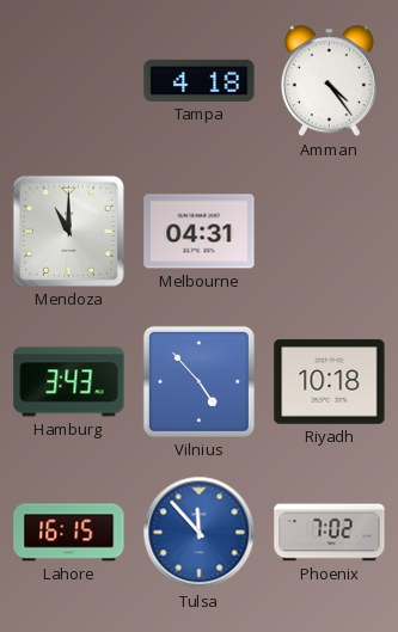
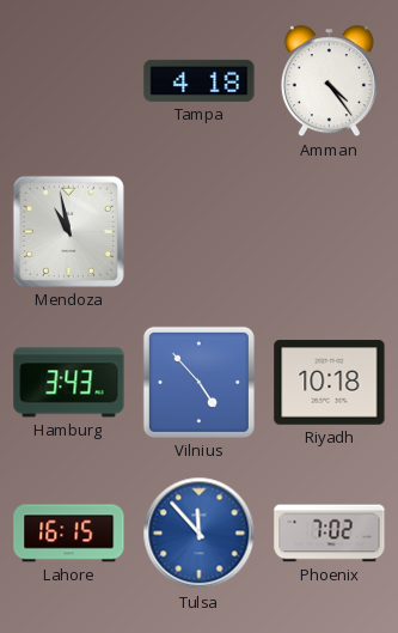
Mendoza: 11:00 -> 10:58 (68, 231)
Melbourne: 04:31 -> none (200, 232)
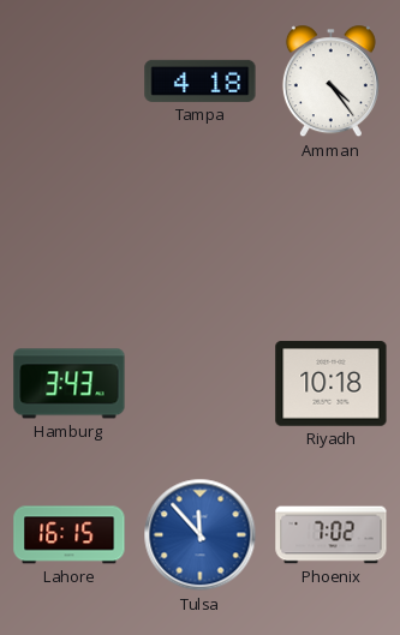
Mendoza: 10:58 -> none (68, 231)
Vilnius: 4:53 -> none (198, 382)
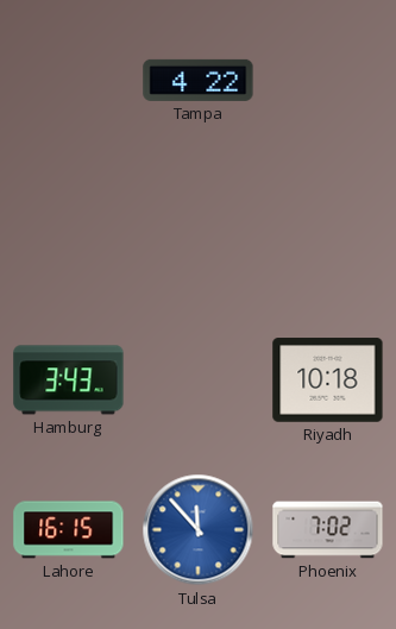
Tampa: 4:18 -> 4:22 (199, 80)
Amman: 4:24 -> none (330, 82)
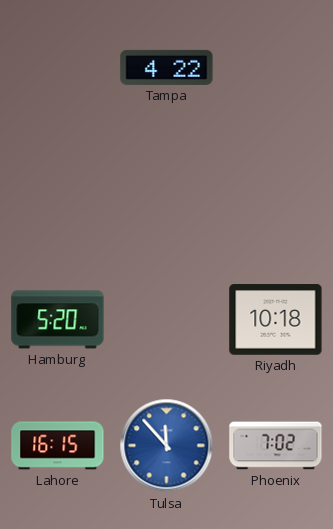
Hamburg: 3:43 -> 5:20 (58, 320)
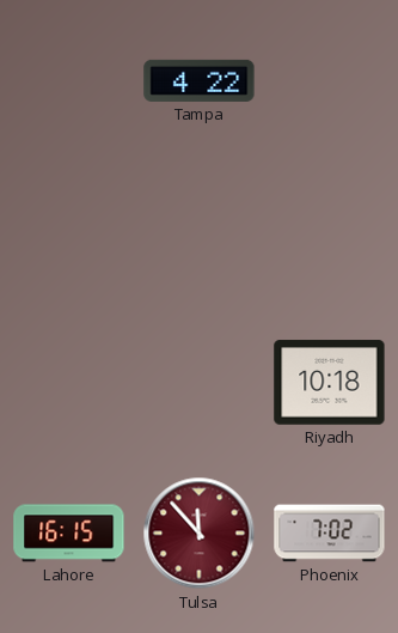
Hamburg: 5:20 -> none (58, 320)
Tulsa dial: blue -> burgundy (200, 534)
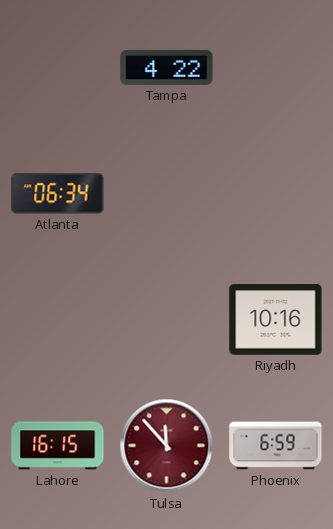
Atlanta: none -> 06:34 (58, 194)
Riyadh: 10:18 -> 10:16 (276, 320)
Phoenix: 7:02 -> 6:59 (276, 446)
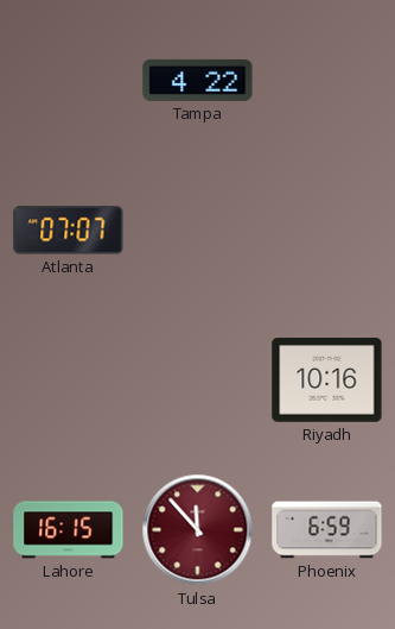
Atlanta: 06:34 -> 07:07 (69, 231)
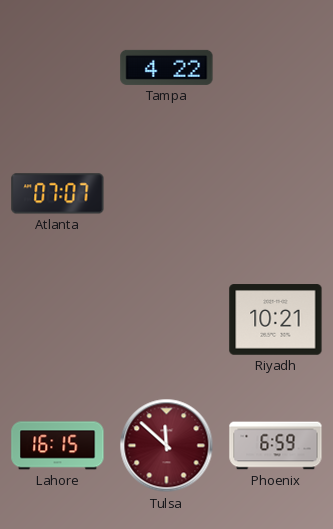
Riyadh: 10:16 -> 10:21 (276, 320)
Tulsa: 11:53 -> 11:52 (167, 446)
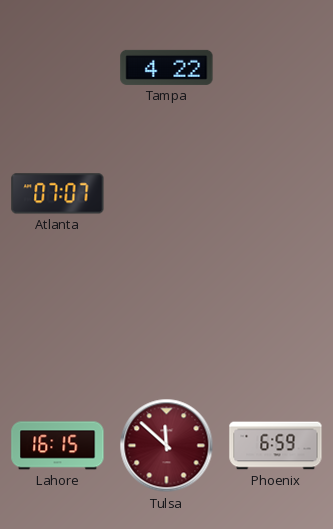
Riyadh: 10:21 -> none (276, 320)
